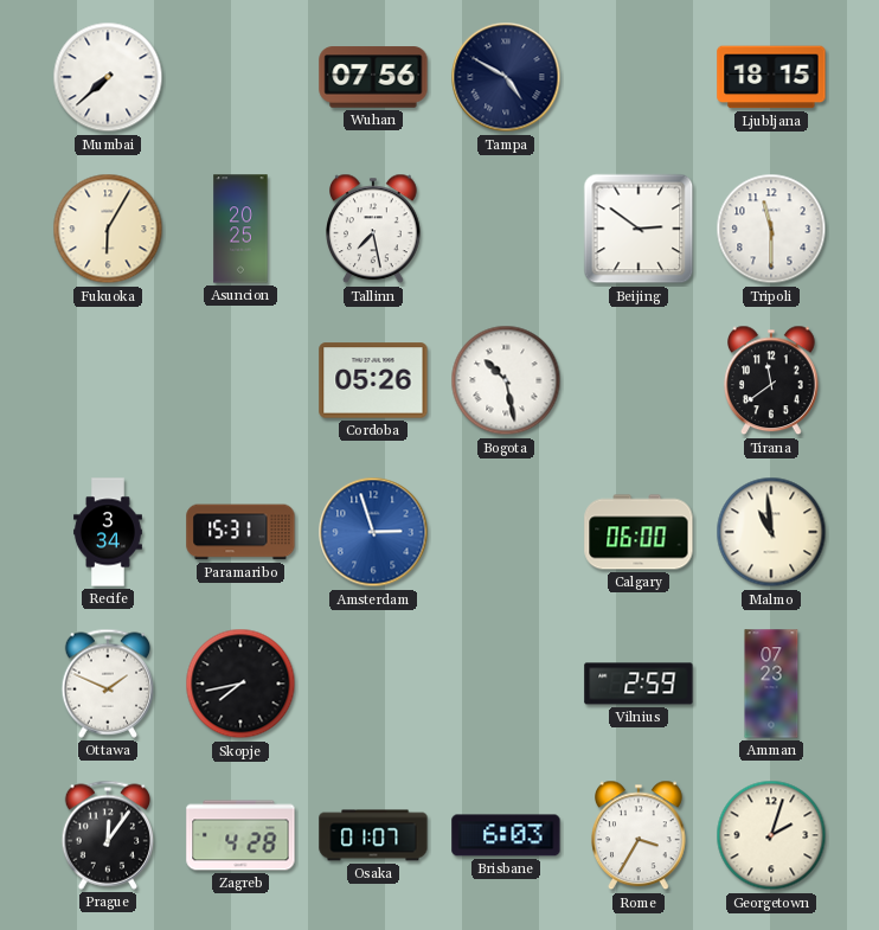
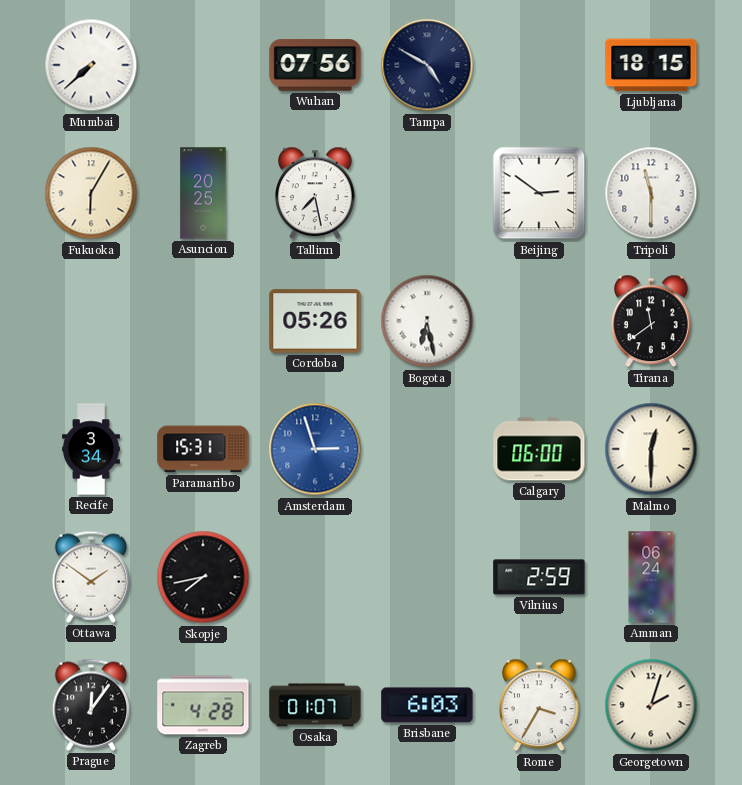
Bogota: 10:28 -> 6:28 (427, 321)
Malmo: 10:59 -> 12:30 (651, 449)
Ottawa: 1:49 -> 1:51 (91, 577)
Amman: 07:23 -> 06:24 (651, 577)
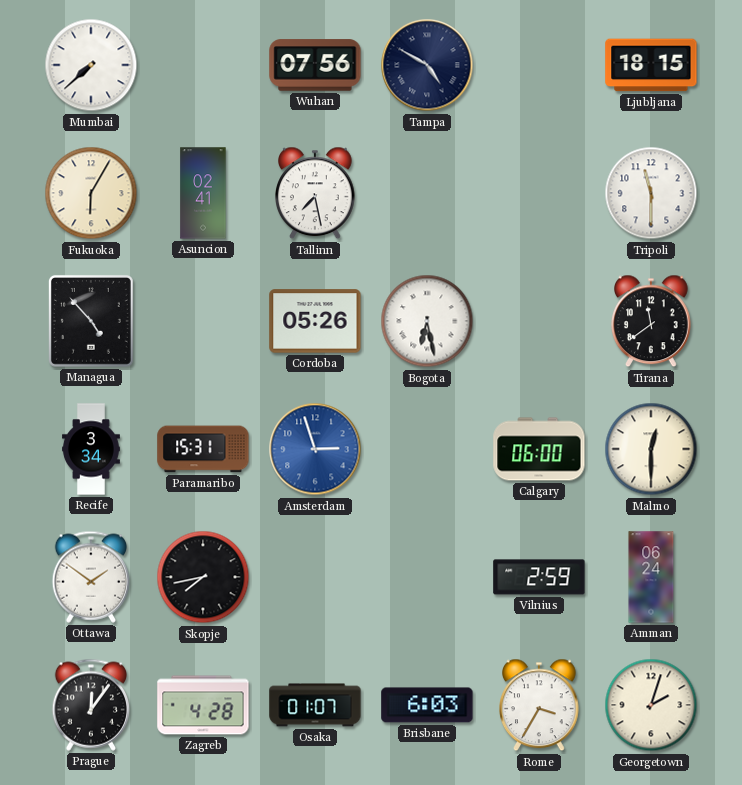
Asuncion: 20:25 -> 02:41 (203, 193)
Beijing: 2:51 -> none (539, 193)
Managua: none -> 4:53 (91, 321)
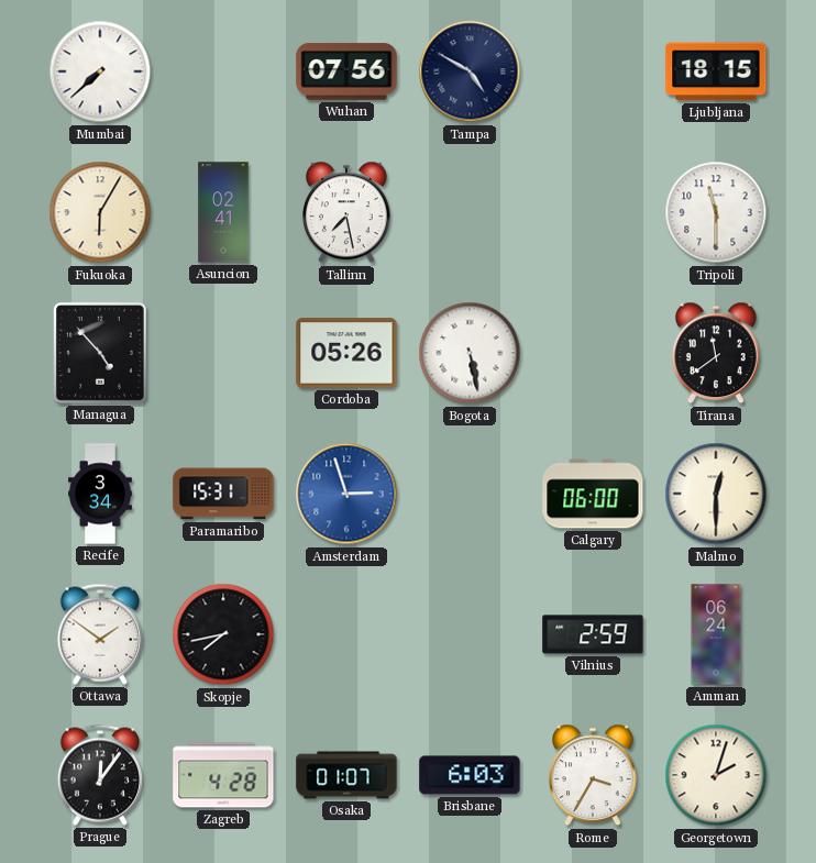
Bogota: 6:28 -> 5:28 (470, 353)
